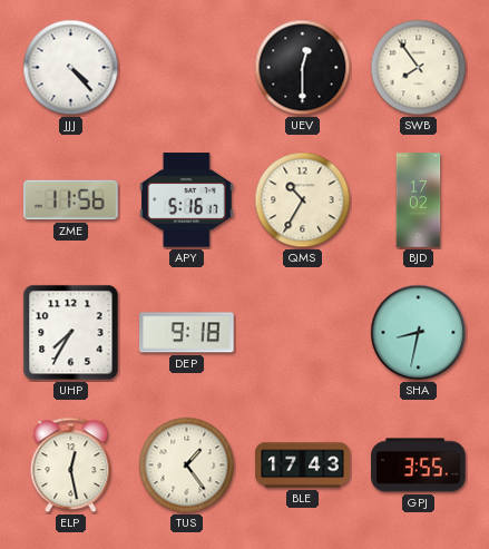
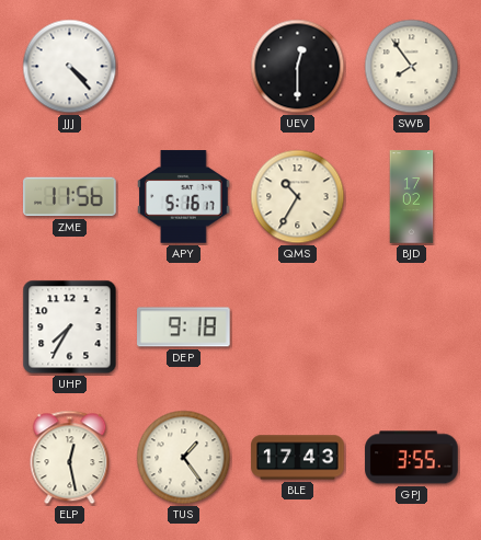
SHA: 8:32 -> none (419, 333)
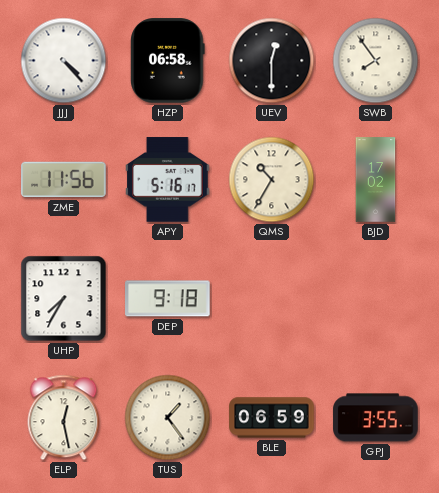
HZP: none -> 06:58 (168, 61)
BLE: 17:43 -> 06:59 (272, 418)
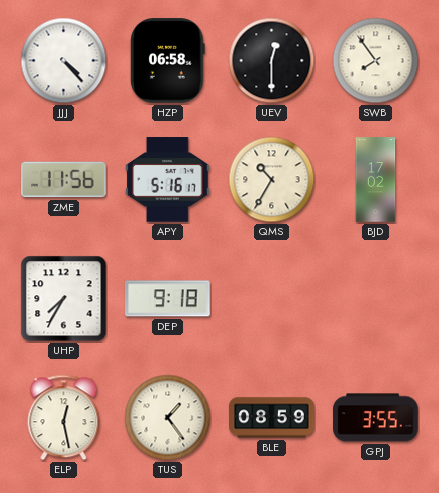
BLE: 06:59 -> 08:59 (272, 418)
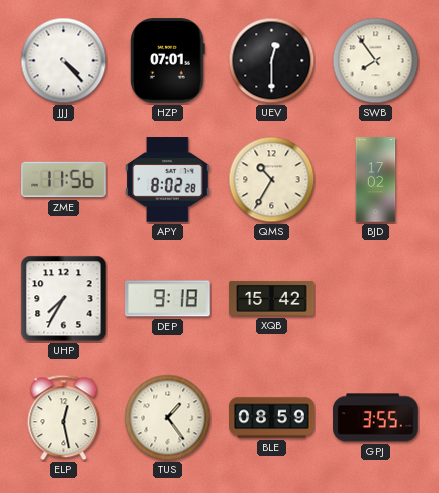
HZP: 06:58 -> 07:01 (168, 61)
APY: 5:16 -> 8:02 (168, 180)
XQB: none -> 15:42 (272, 298)
